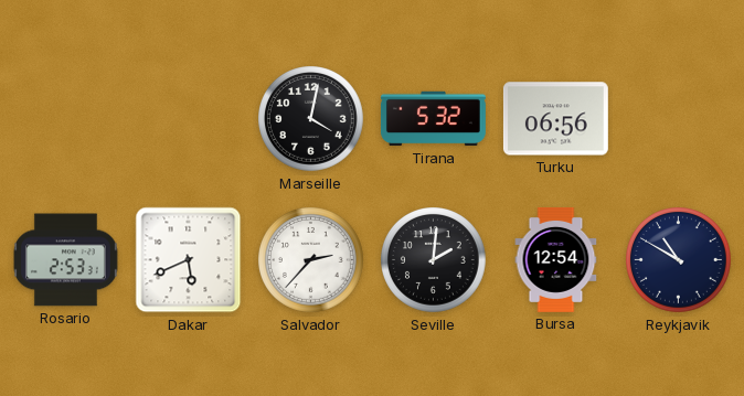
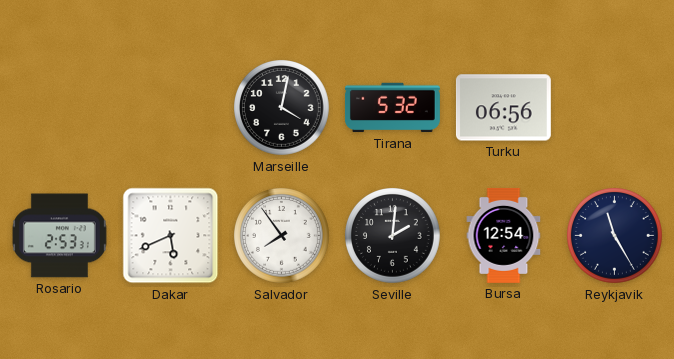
Salvador: 2:37 -> 7:54 (282, 236)
Reykjavik: 10:50 -> 11:25 (615, 236)
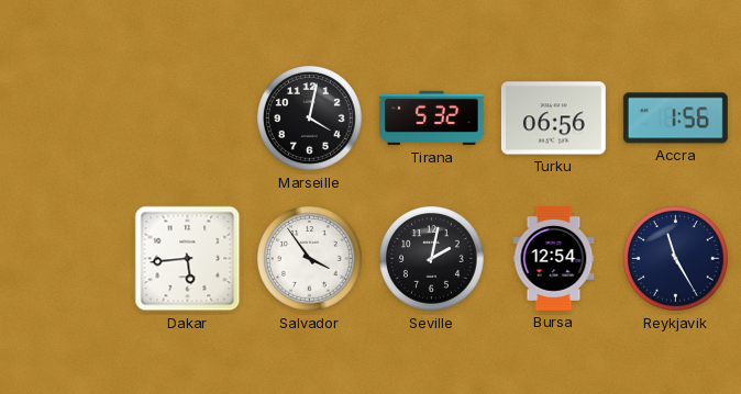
Accra: none -> 1:56 (675, 119)
Rosario: 2:53 -> none (59, 236)
Dakar: 5:41 -> 5:44 (188, 259)
Salvador: 7:54 -> 3:54 (310, 259)
Seville: 2:01 -> 2:02 (432, 259)
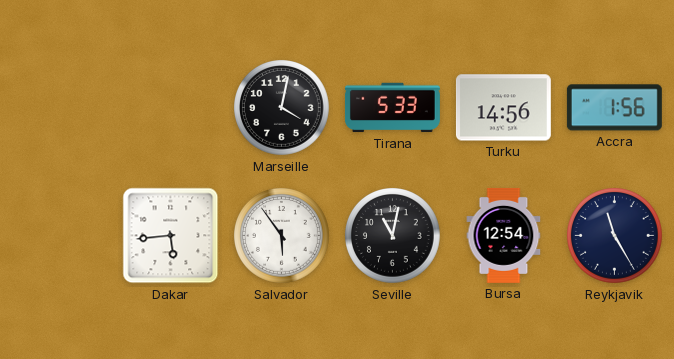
Tirana: 5:32 -> 5:33 (392, 108)
Turku: 06:56 -> 14:56 (503, 108)
Salvador: 3:54 -> 5:54 (282, 236)
Seville: 2:02 -> 11:02 (393, 236)
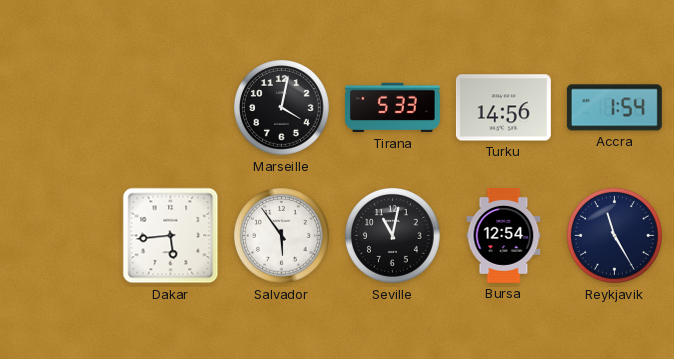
Accra: 1:56 -> 1:54 (614, 108)
